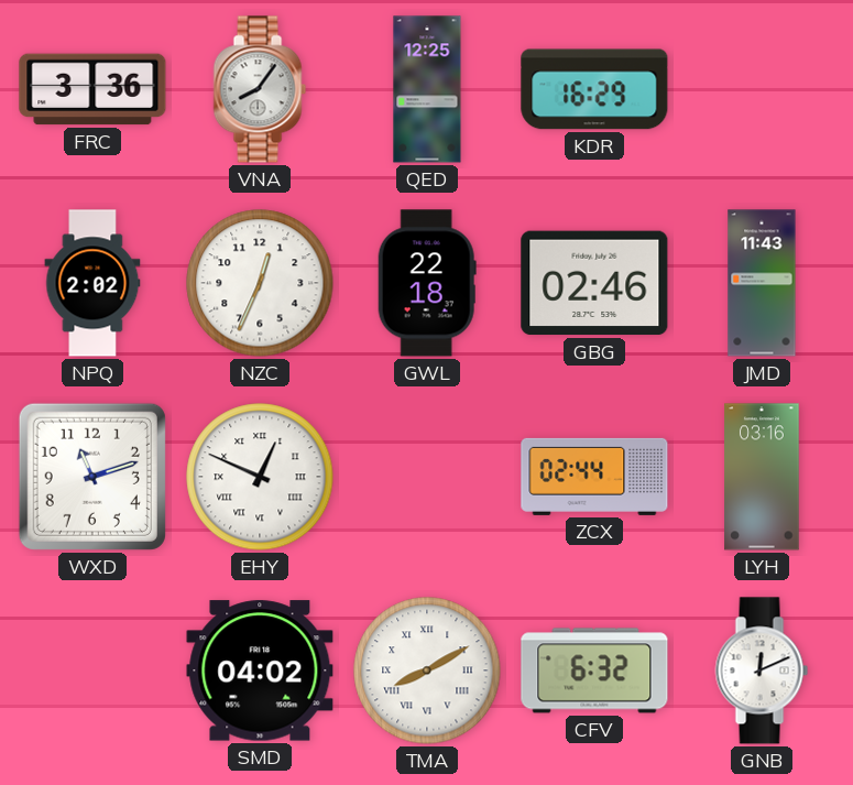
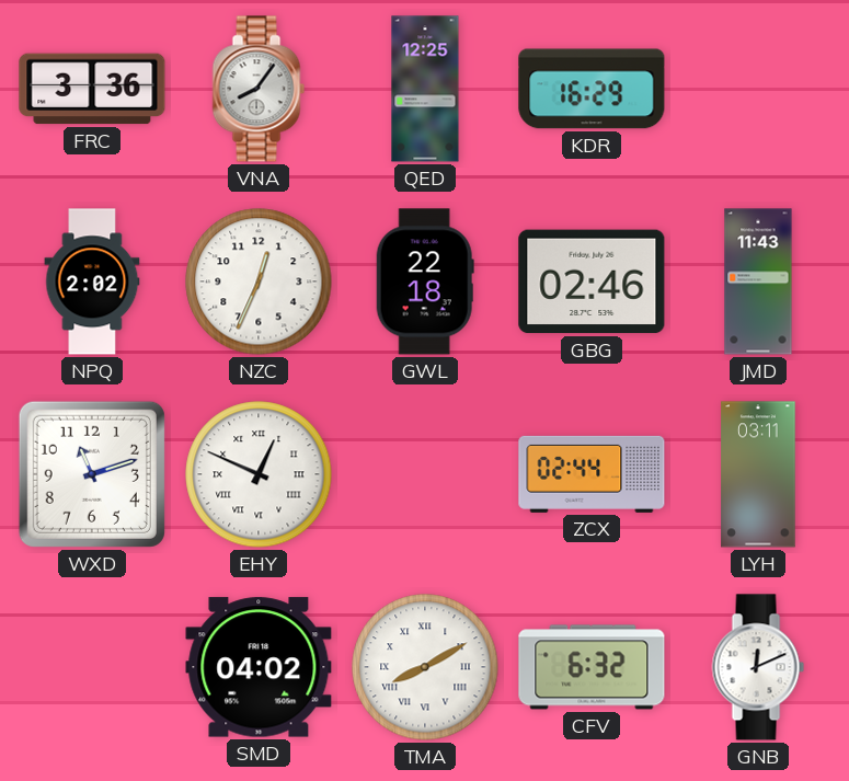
LYH: 03:16 -> 03:11 (758, 474)
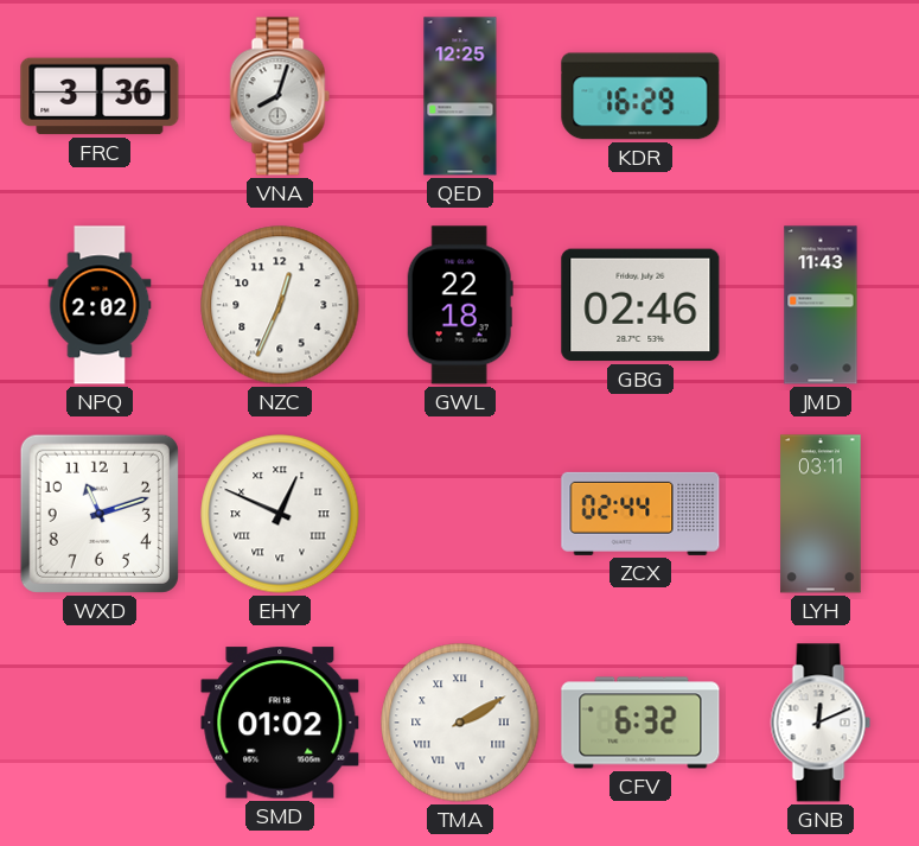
VNA: 8:06 -> 8:03 (280, 96)
SMD: 04:02 -> 01:02 (280, 723)
TMA: 8:10 -> 2:10 (460, 723)
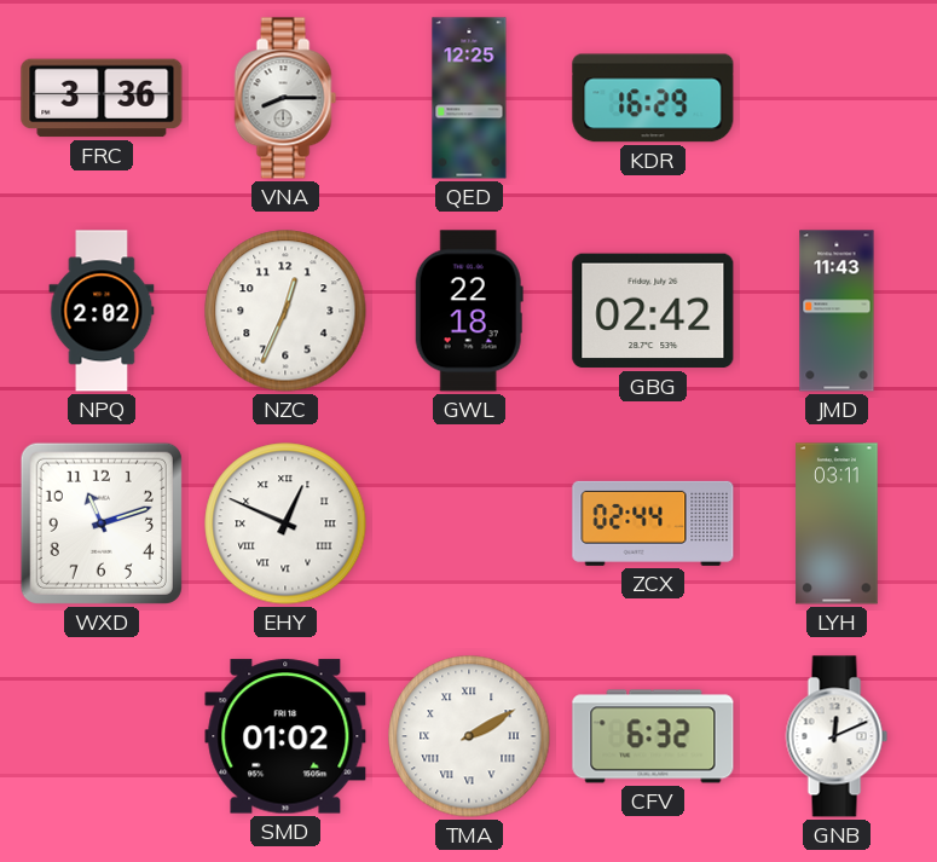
VNA: 8:03 -> 8:15 (285, 98)
GBG: 02:46 -> 02:42 (653, 311)
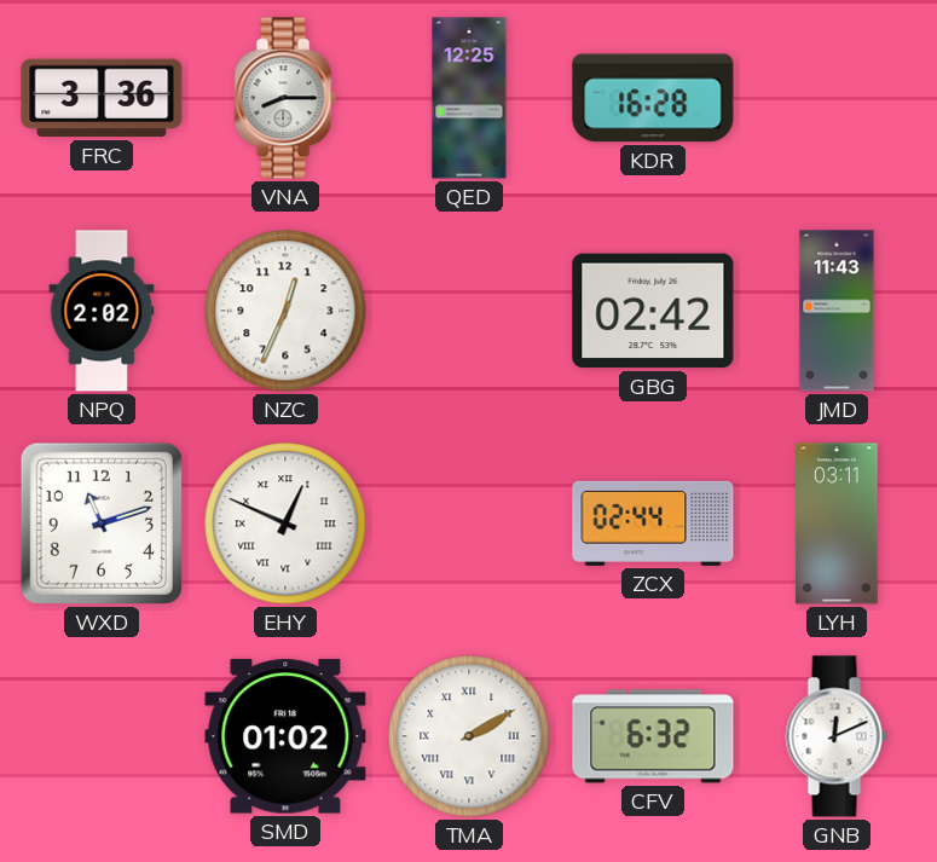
KDR: 16:29 -> 16:28 (653, 98)
GWL: 22:18 -> none (469, 311)
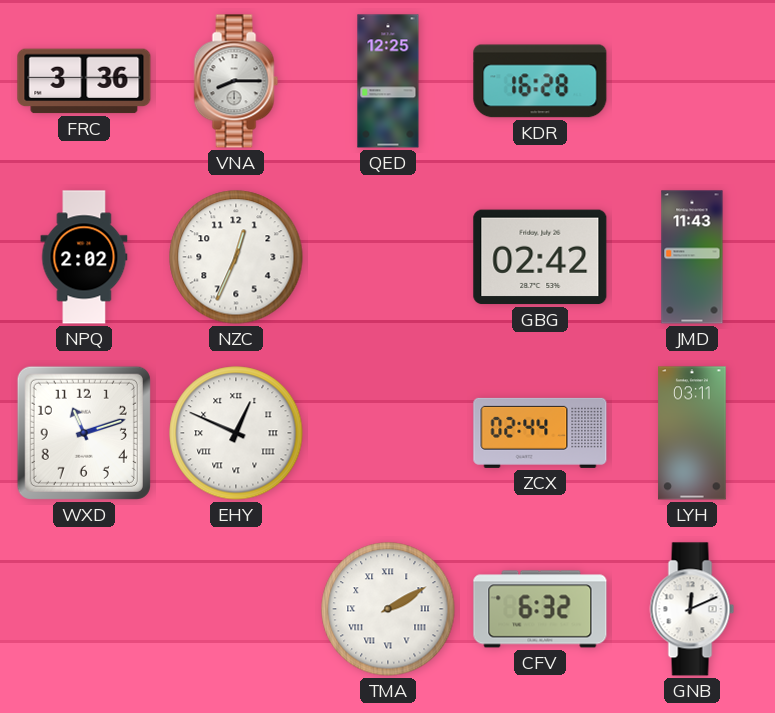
SMD: 01:02 -> none (285, 736)
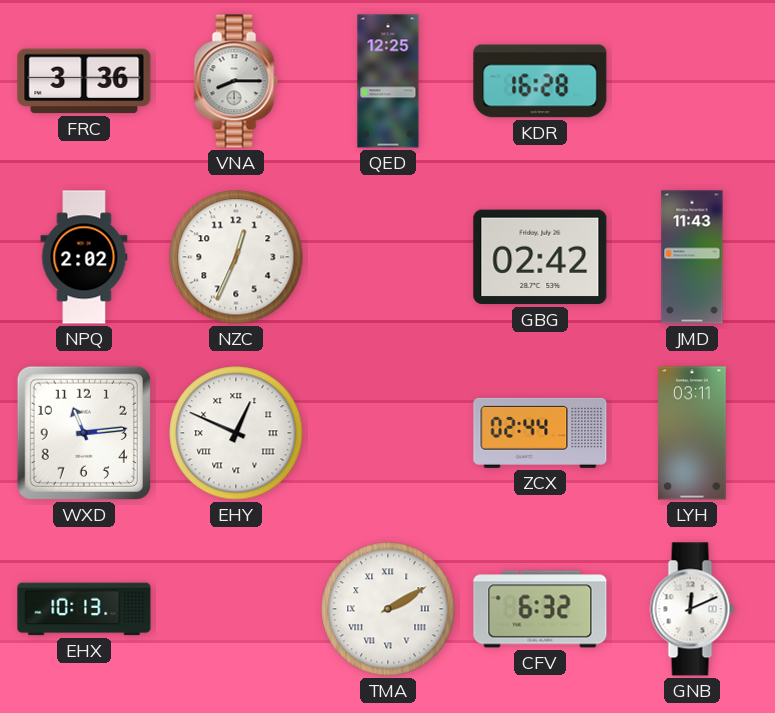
WXD: 11:12 -> 11:14 (84, 433)
EHX: none -> 10:13 (84, 609)
